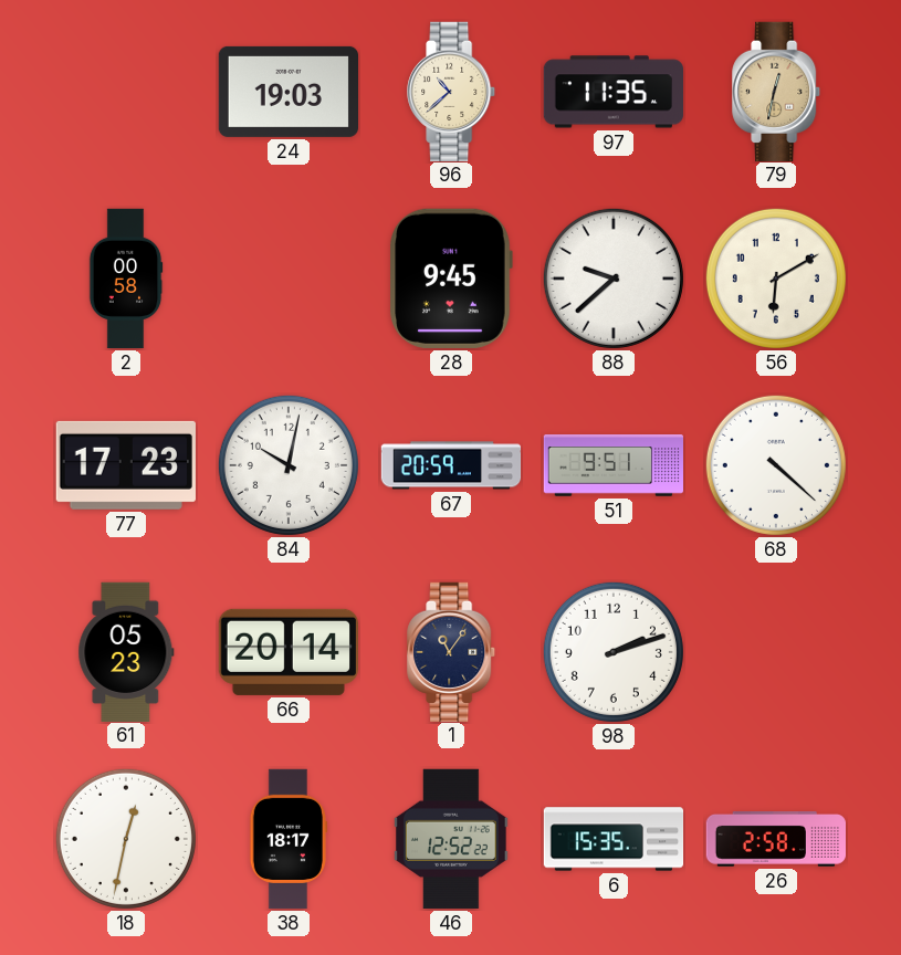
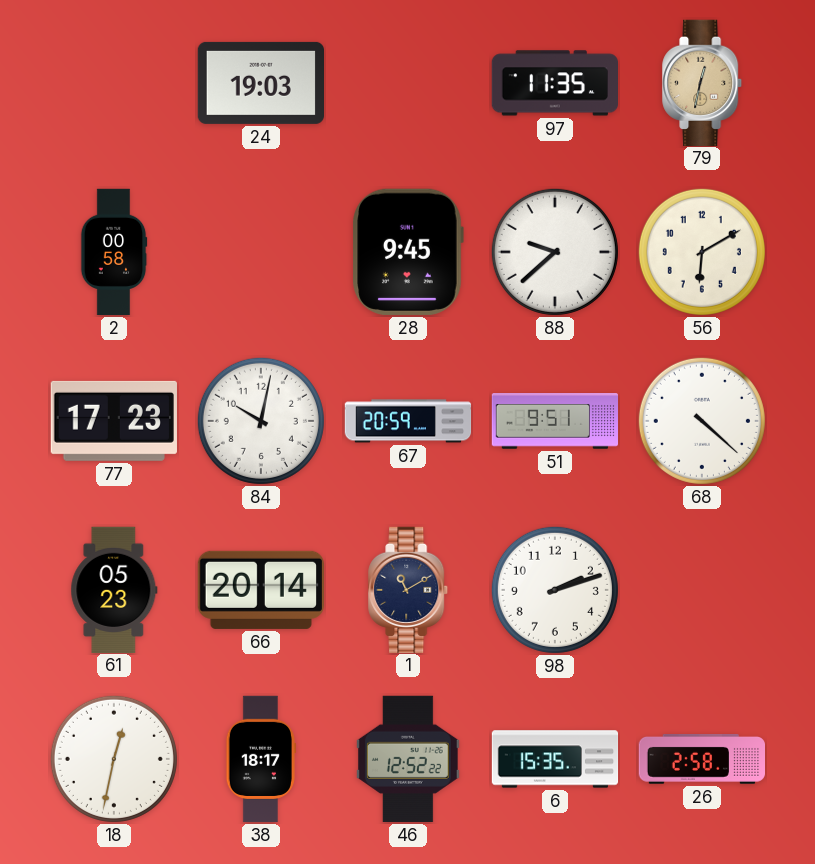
96: 10:38 -> none (452, 91)
1: 11:06 -> 11:10 (409, 589)
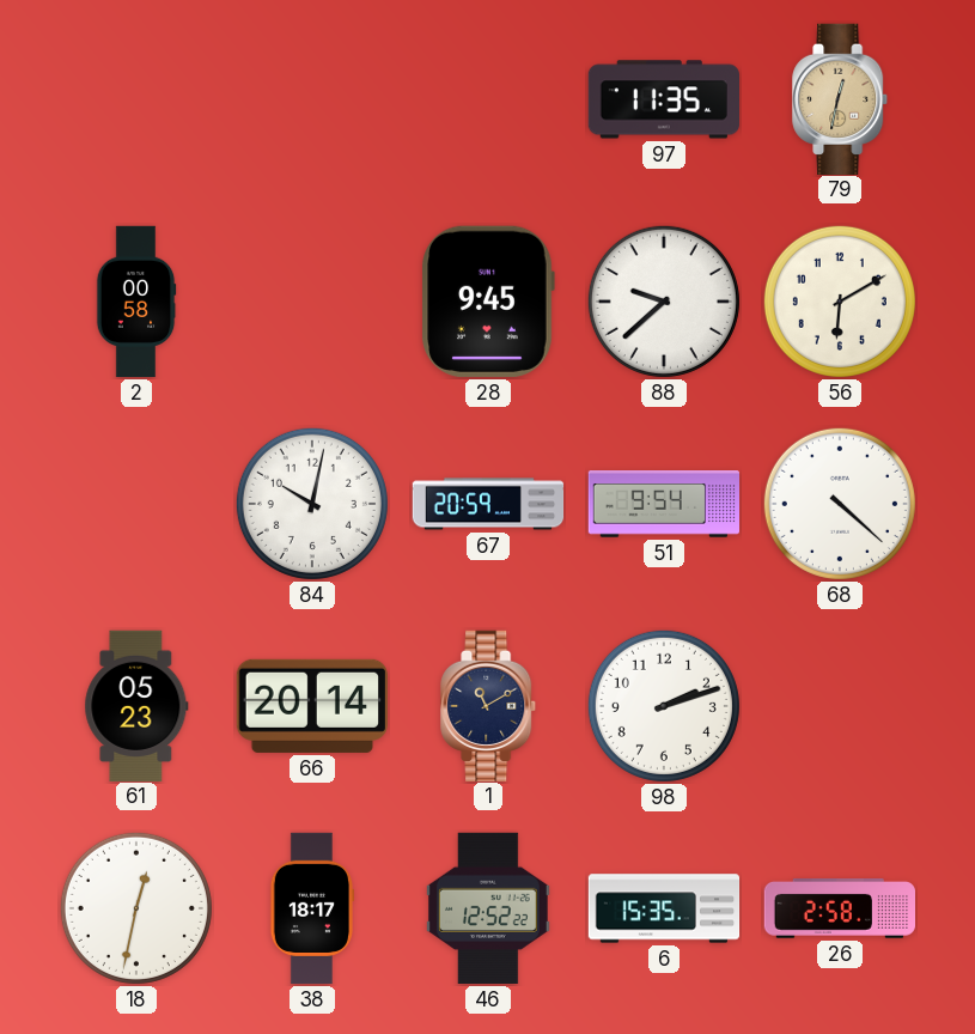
24: 19:03 -> none (260, 83)
77: 17:23 -> none (114, 421)
51: 9:51 -> 9:54 (664, 504)
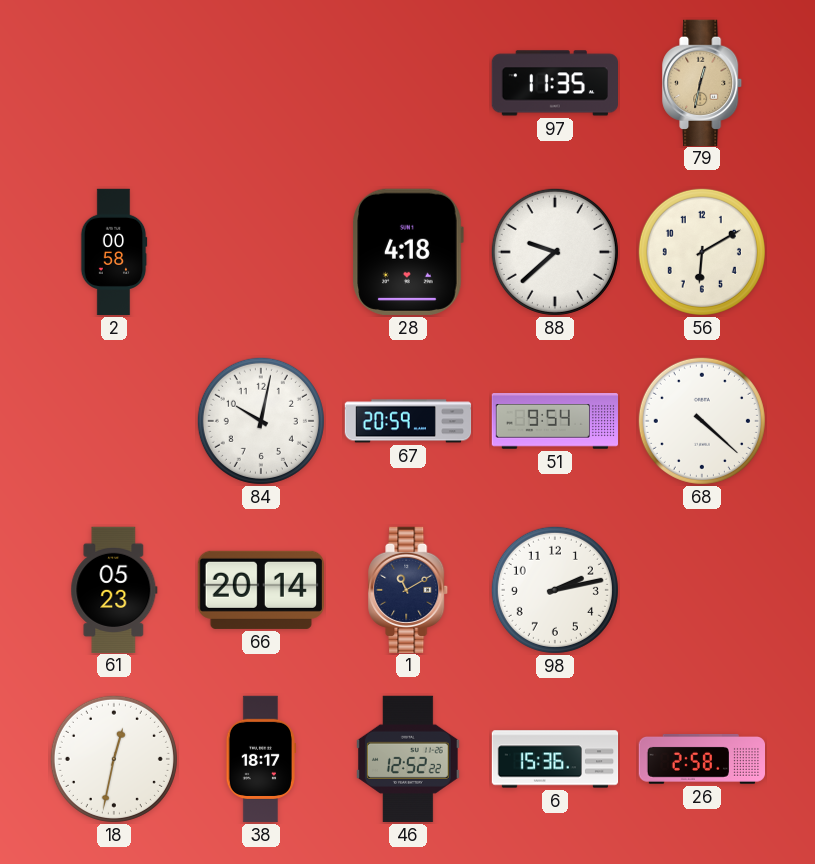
28: 9:45 -> 4:18 (408, 252)
98: 2:12 -> 2:13 (555, 590)
6: 15:35 -> 15:36 (555, 759)
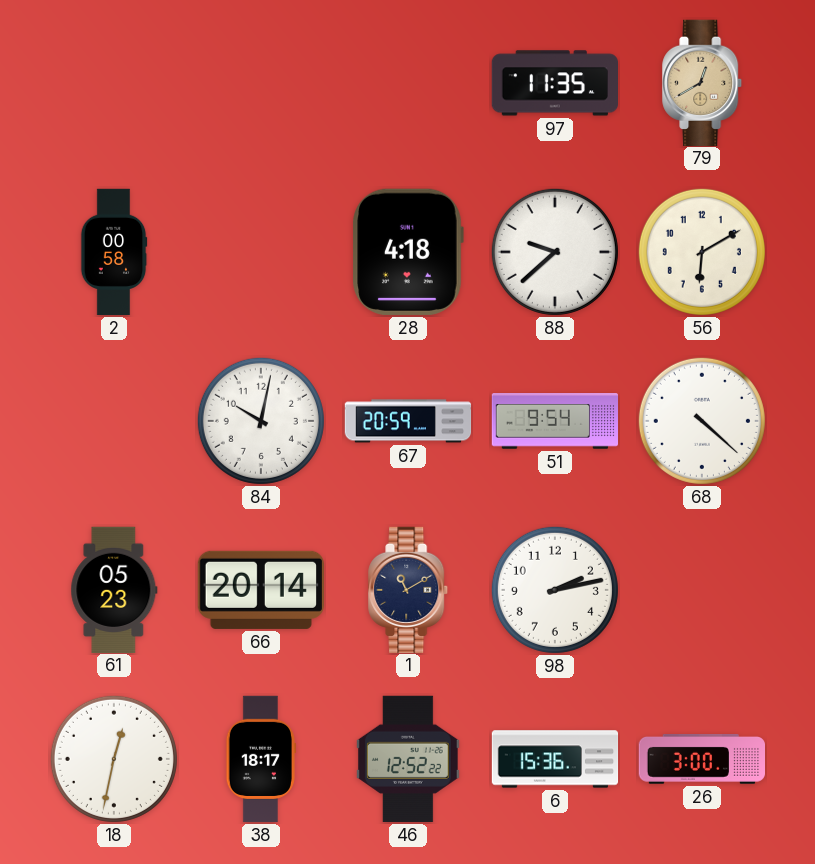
79: 12:32 -> 12:40 (703, 82)
26: 2:58 -> 3:00 (701, 760)
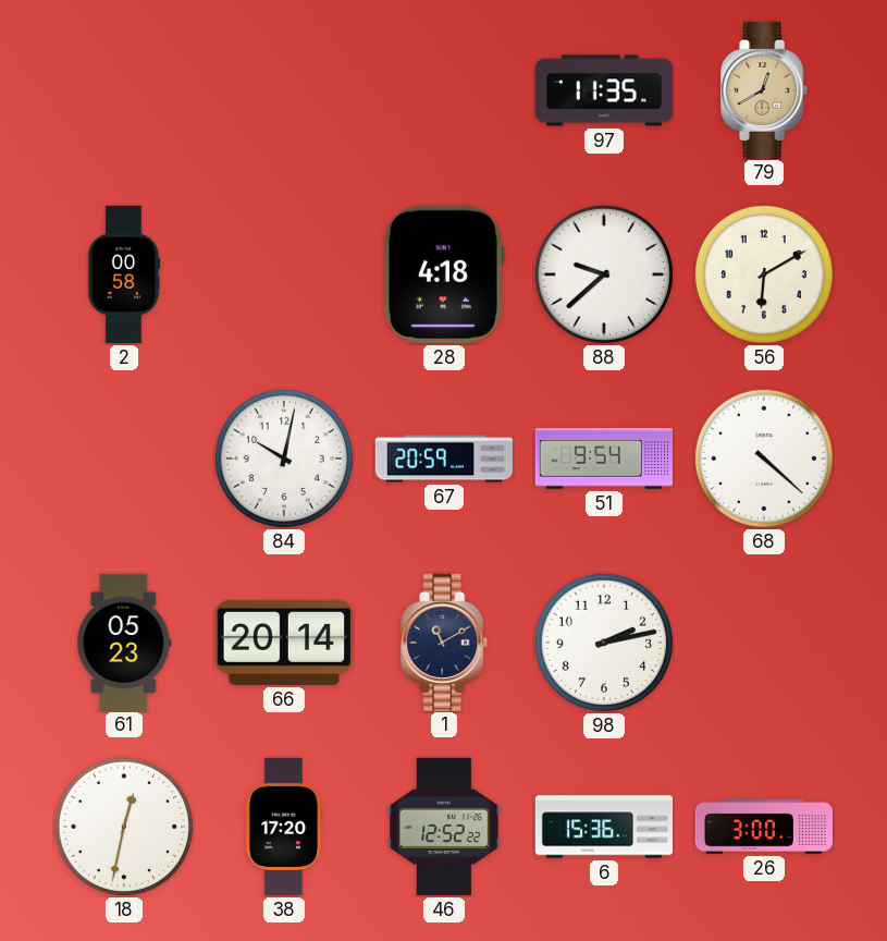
38: 18:17 -> 17:20 (283, 827)
